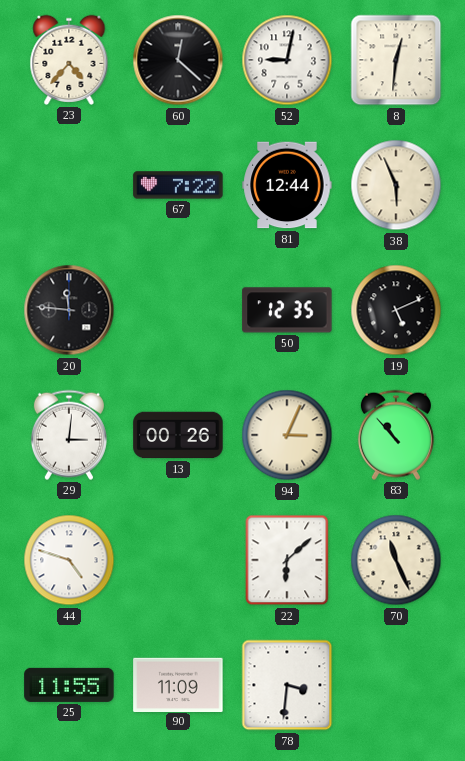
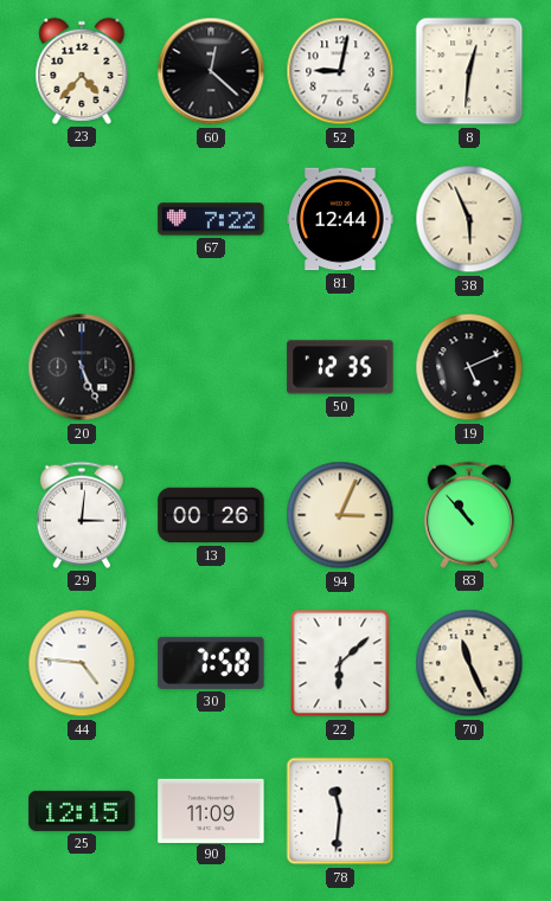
20: 11:46 -> 5:26 (82, 367)
44: 4:48 -> 4:46 (82, 663)
30: none -> 7:58 (211, 663)
25: 11:55 -> 12:15 (82, 811)
78: 3:31 -> 11:31 (340, 811)
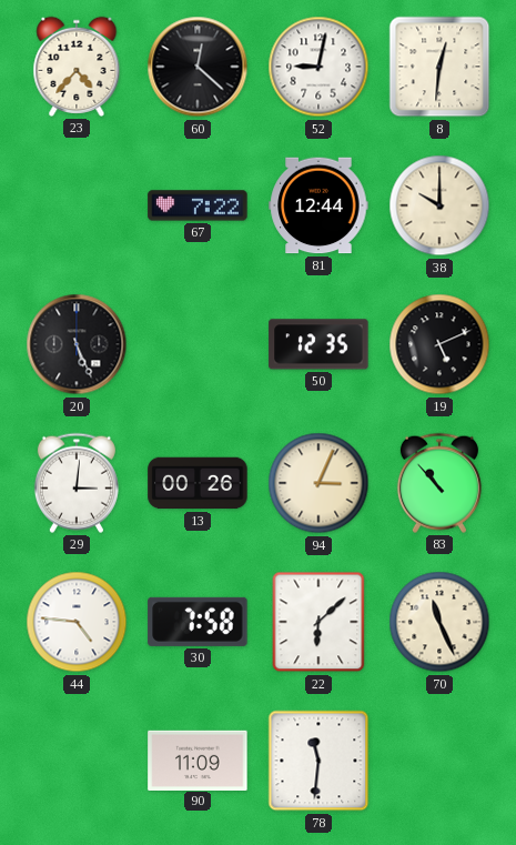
38: 5:56 -> 10:00 (439, 205)
25: 12:15 -> none (82, 811)
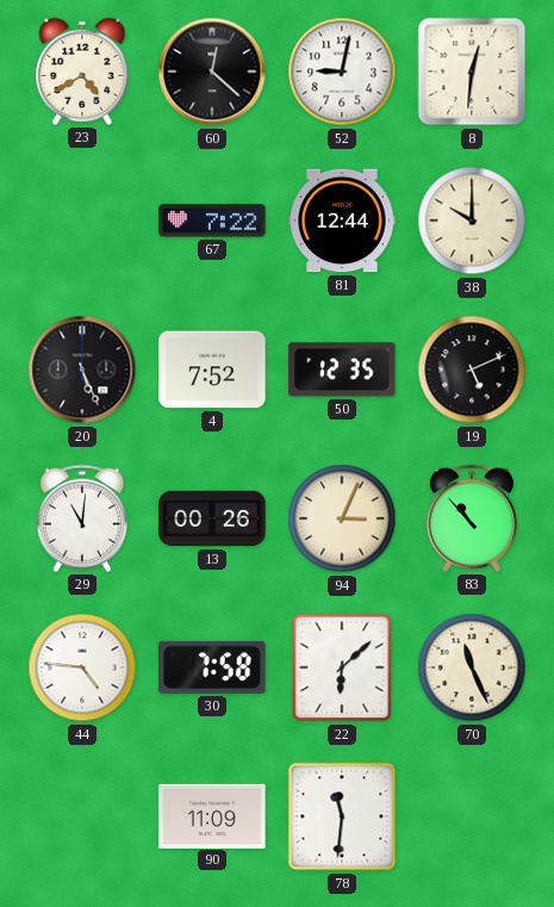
23: 4:37 -> 4:40 (82, 72)
4: none -> 7:52 (212, 369)
29: 3:01 -> 11:01 (82, 518)
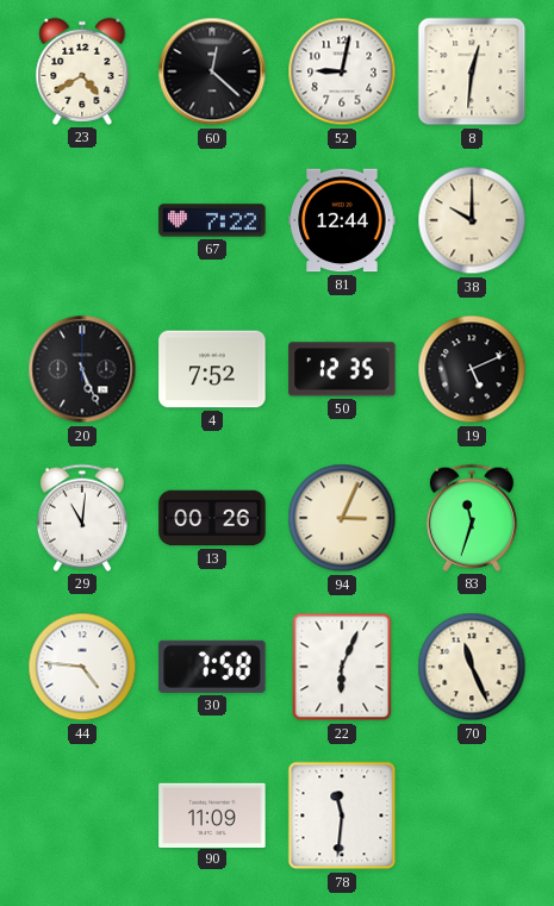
83: 10:53 -> 11:33 (472, 518)
22: 6:08 -> 6:04 (342, 667)
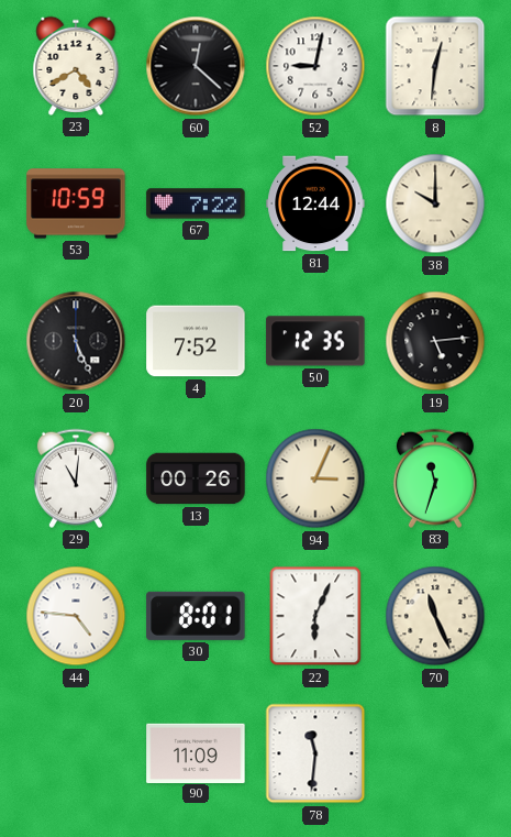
53: none -> 10:59 (76, 203)
19: 5:11 -> 5:14 (435, 341)
30: 7:58 -> 8:01 (196, 616)
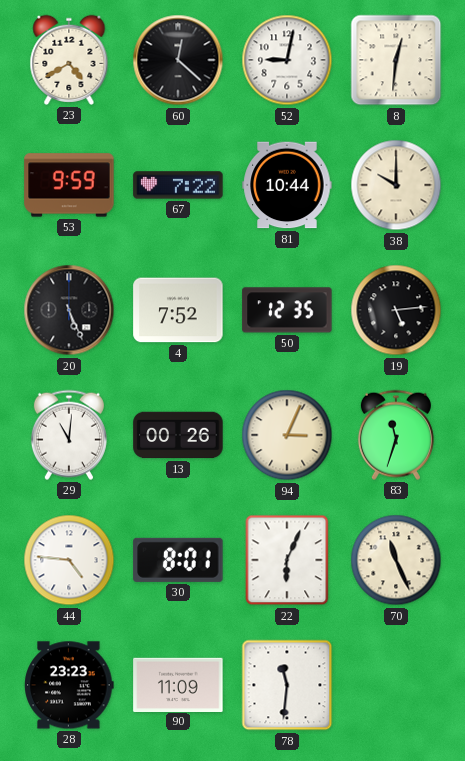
53: 10:59 -> 9:59 (69, 185)
81: 12:44 -> 10:44 (287, 185)
28: none -> 23:23 (69, 685)
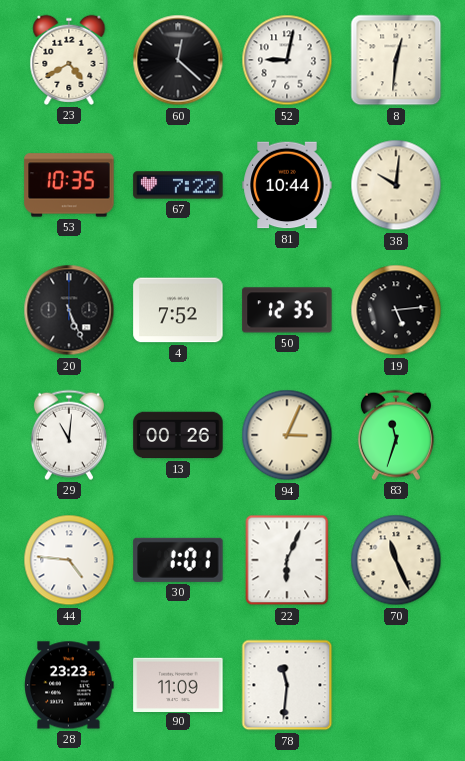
53: 9:59 -> 10:35 (69, 185)
38: 10:00 -> 10:01 (396, 185)
30: 8:01 -> 1:01 (178, 560)
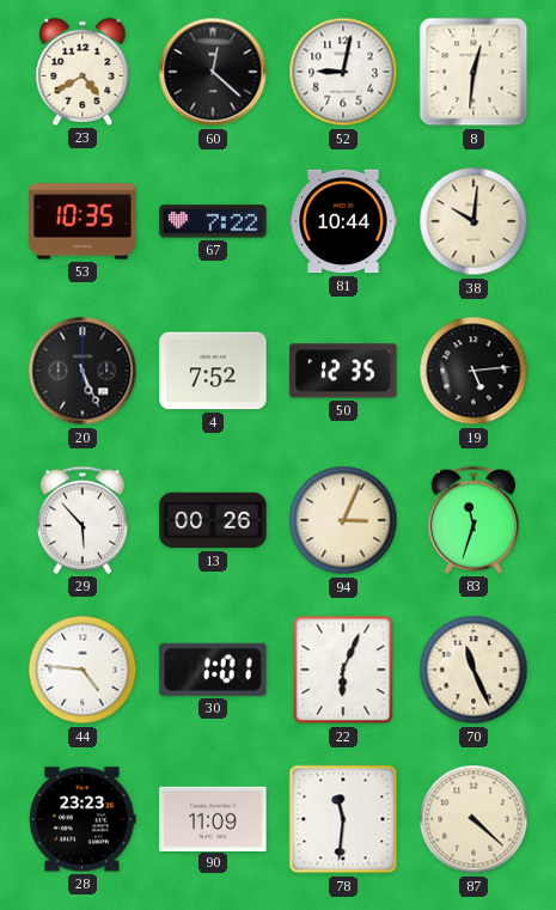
29: 11:01 -> 5:53 (83, 520)
87: none -> 4:22 (473, 819)
